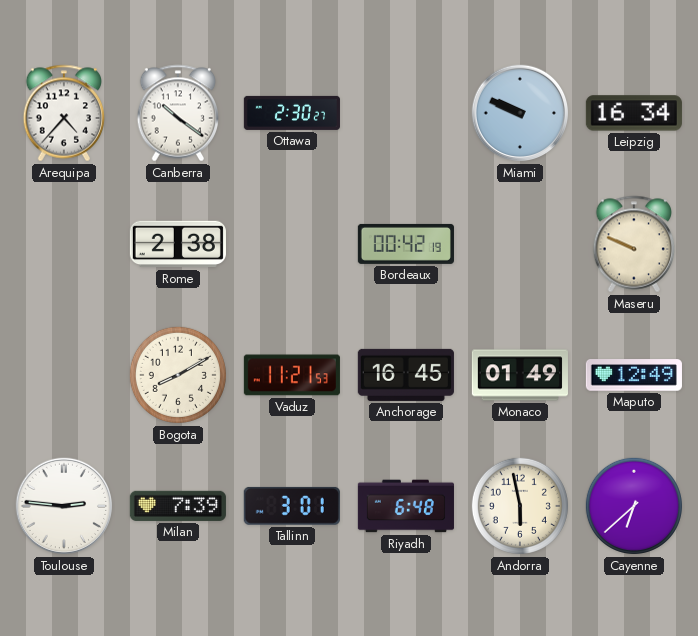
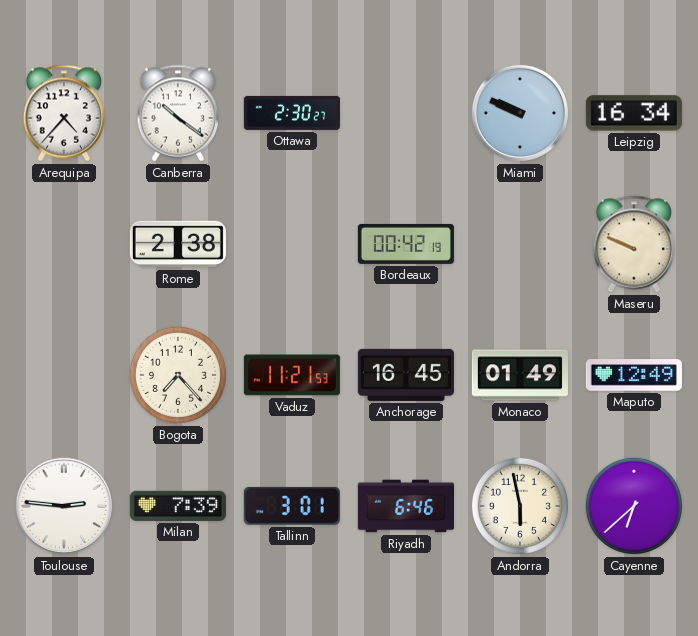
Bogota: 8:10 -> 7:23 (178, 375)
Riyadh: 6:48 -> 6:46 (406, 506)
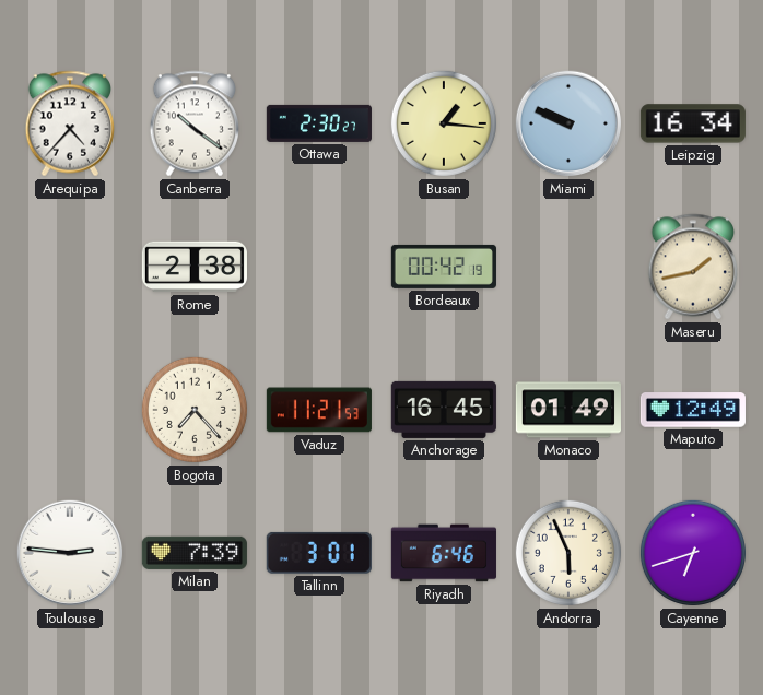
Busan: none -> 1:16 (444, 123)
Maseru: 9:49 -> 1:43 (693, 267)
Andorra: 5:58 -> 5:56 (568, 553)
Cayenne: 6:38 -> 6:42 (693, 553)
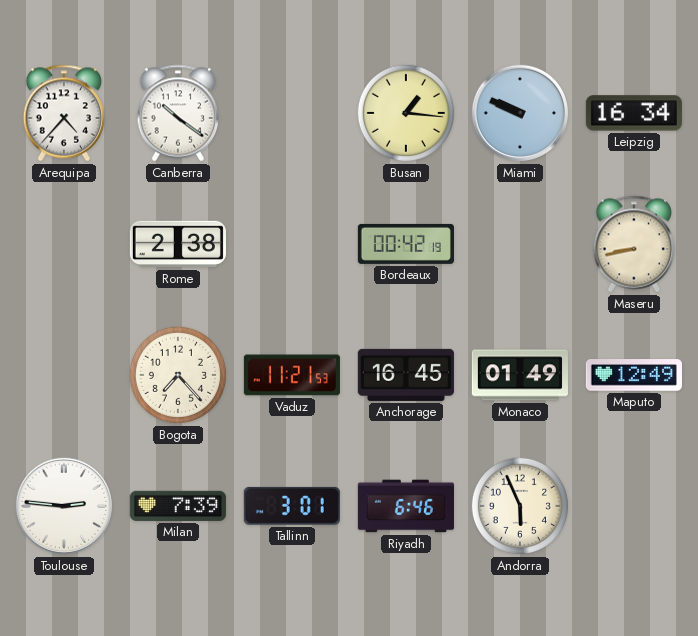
Ottawa: 2:30 -> none (319, 123)
Maseru: 1:43 -> 8:43 (634, 244)
Cayenne: 6:42 -> none (693, 553)
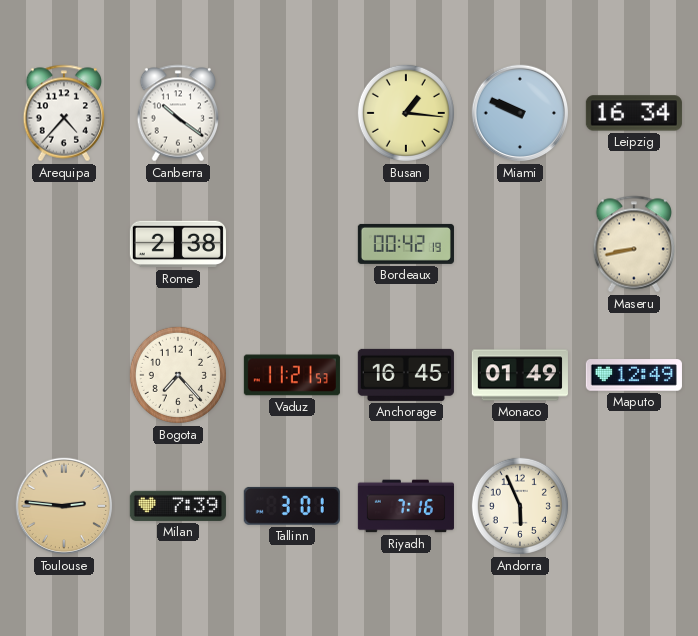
Toulouse dial: white -> champagne (64, 506)
Riyadh: 6:46 -> 7:16 (406, 506)
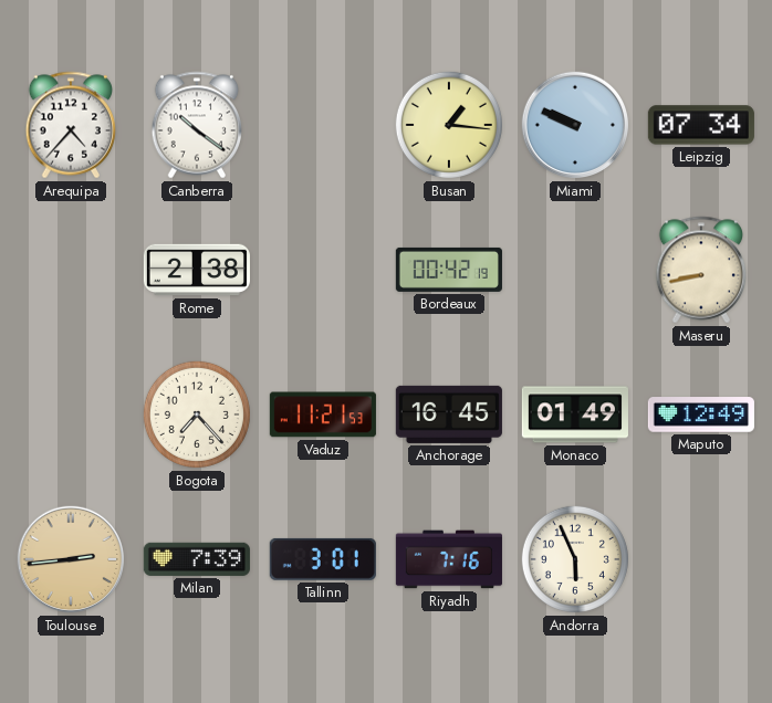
Leipzig: 16:34 -> 07:34 (701, 125)
Toulouse: 2:46 -> 2:44 (71, 559)
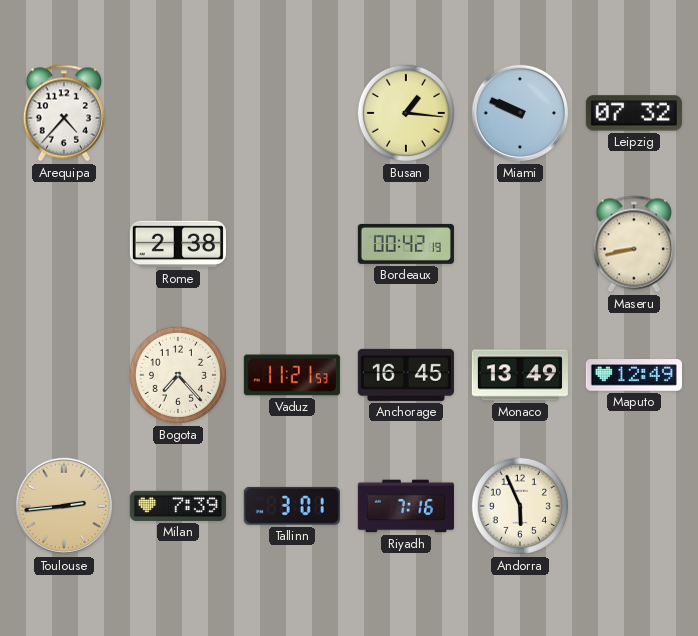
Canberra: 10:21 -> none (197, 125)
Leipzig: 07:34 -> 07:32 (634, 113)
Monaco: 01:49 -> 13:49 (520, 375)
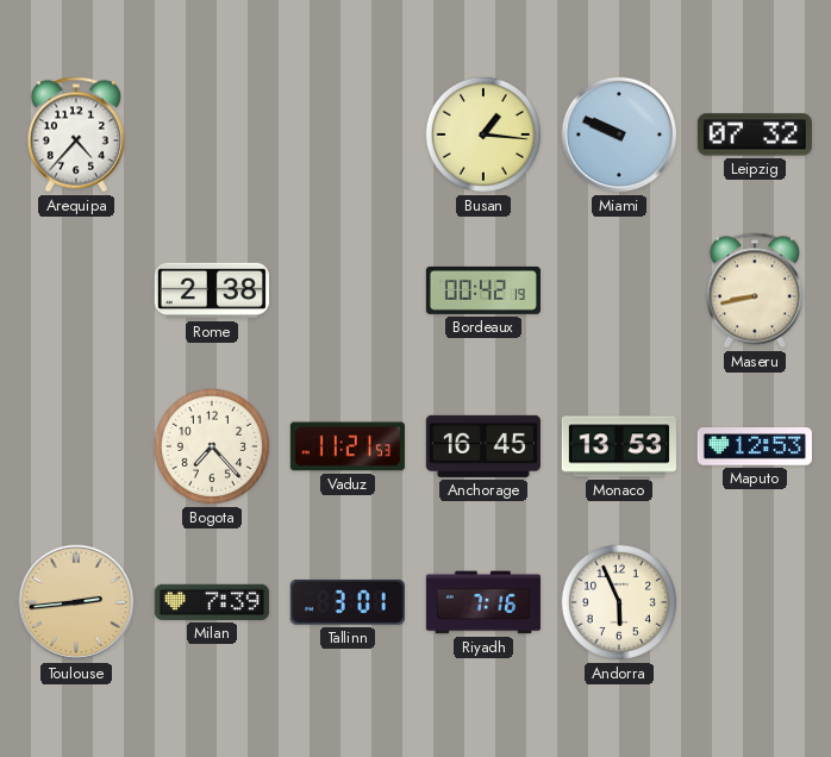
Monaco: 13:49 -> 13:53 (619, 446)
Maputo: 12:49 -> 12:53 (755, 446)
